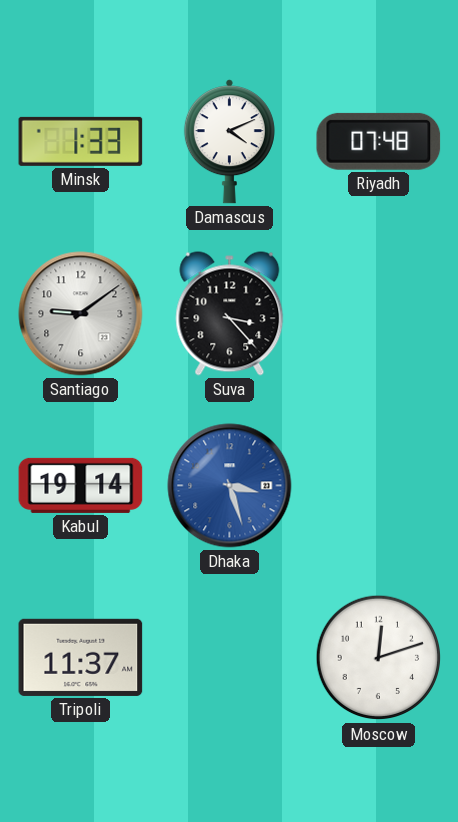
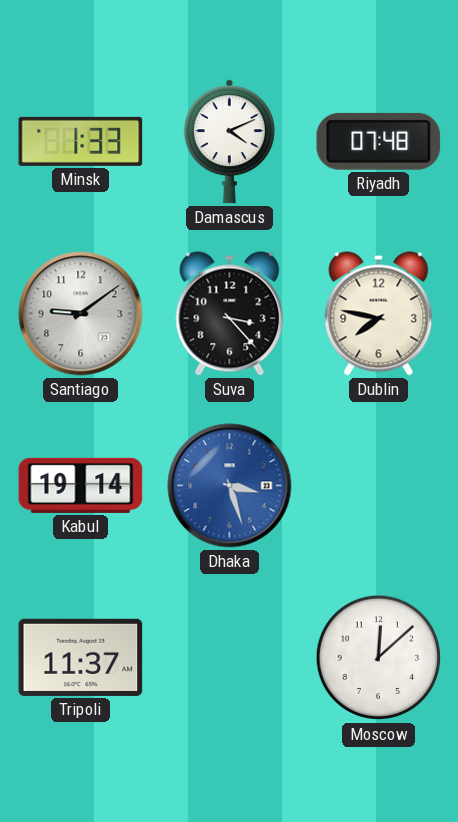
Dublin: none -> 7:47 (379, 314)
Moscow: 12:12 -> 12:08 (379, 658)
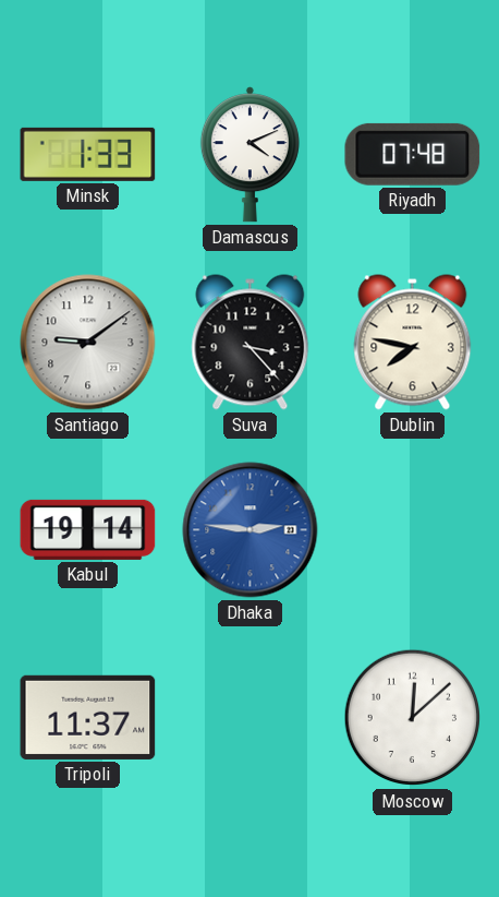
Dhaka: 3:27 -> 2:46 (251, 530)
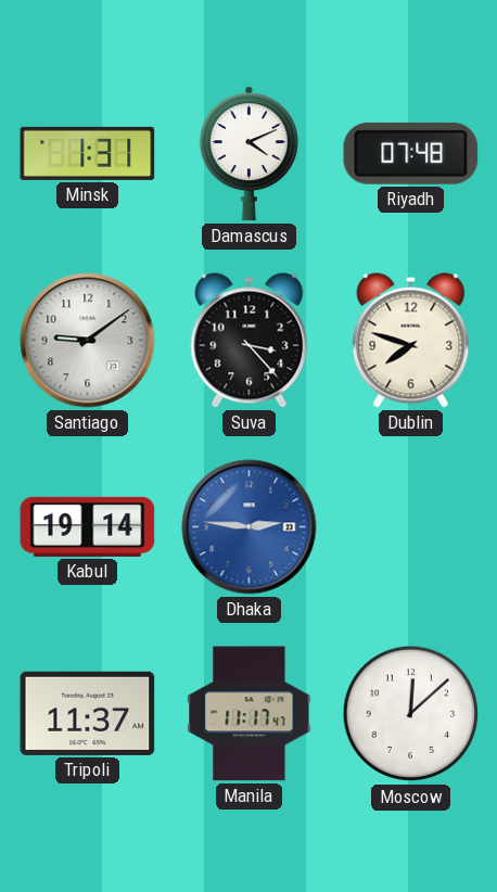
Minsk: 1:33 -> 1:31 (88, 153)
Dublin: 7:47 -> 7:48 (411, 341)
Manila: none -> 11:17 (250, 714)
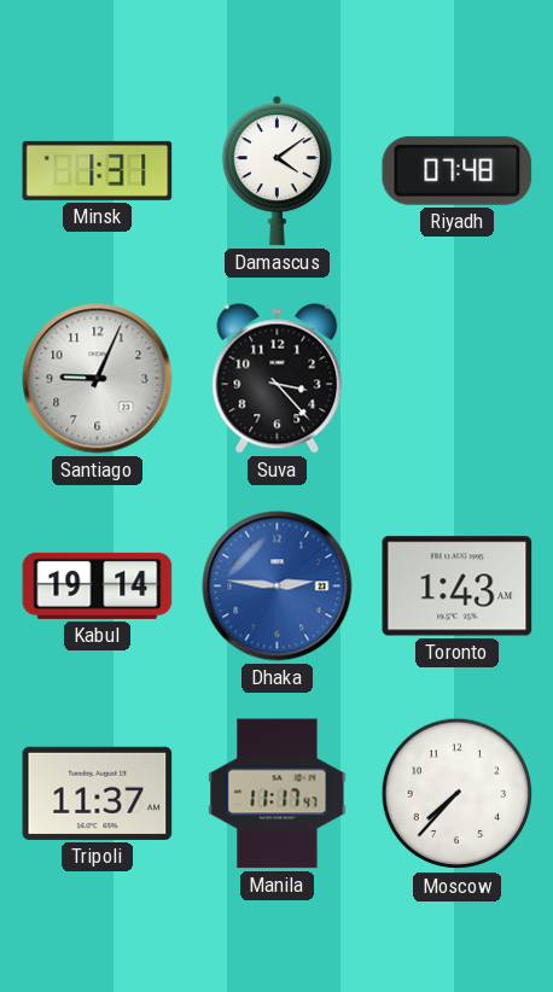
Damascus: 4:11 -> 4:09 (276, 171)
Santiago: 9:09 -> 9:04 (98, 379)
Dublin: 7:48 -> none (411, 341)
Toronto: none -> 1:43 (458, 587)
Moscow: 12:08 -> 7:37 (458, 794)
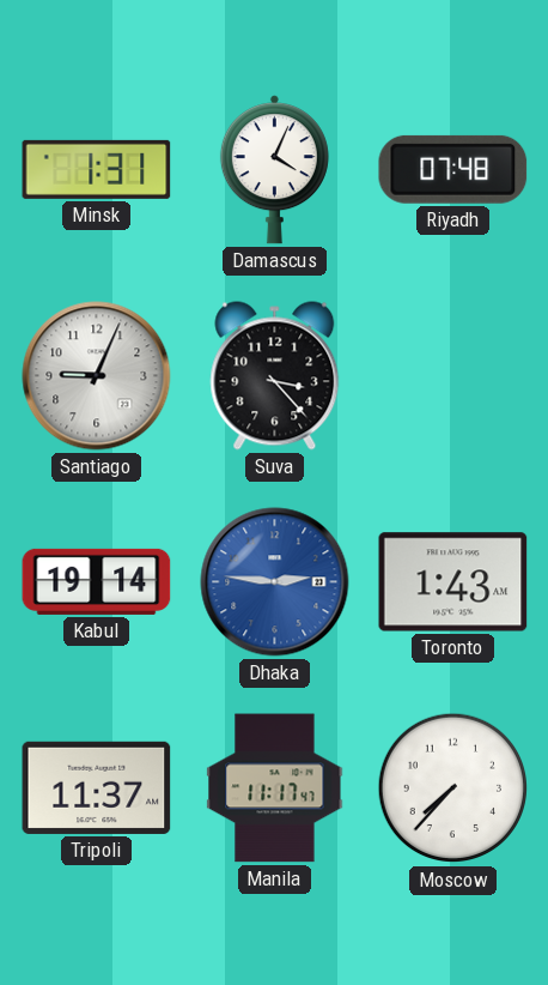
Damascus: 4:09 -> 4:04 (274, 170)
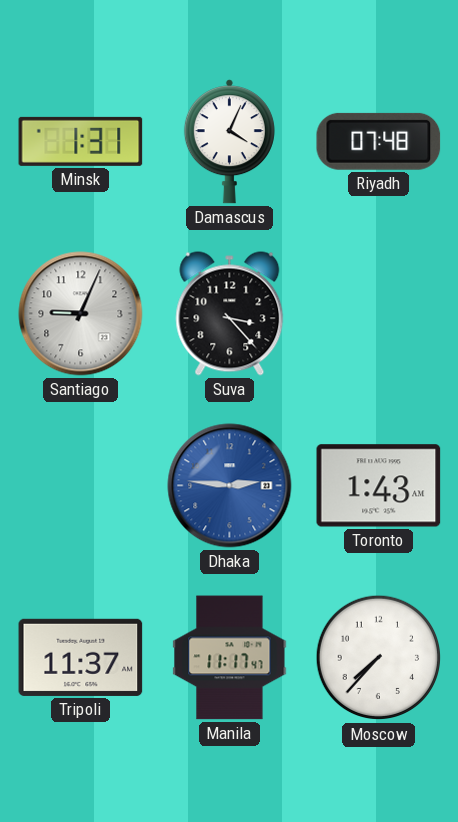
Kabul: 19:14 -> none (97, 581)
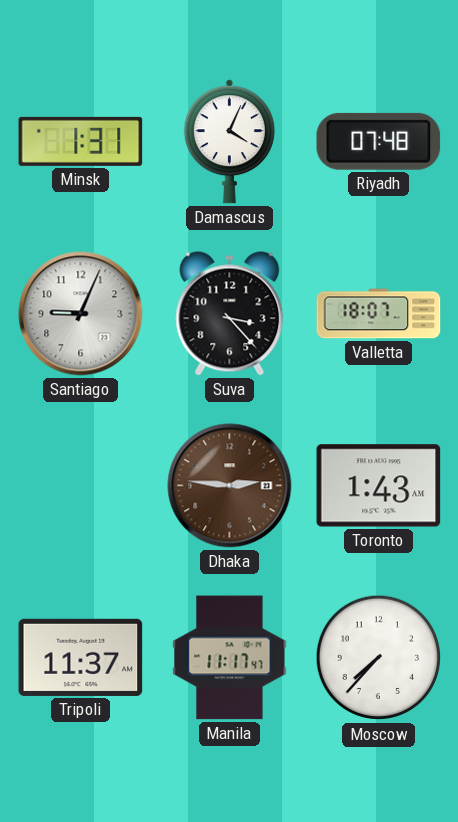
Valletta: none -> 18:07 (379, 314)
Dhaka dial: blue -> brown (230, 486)
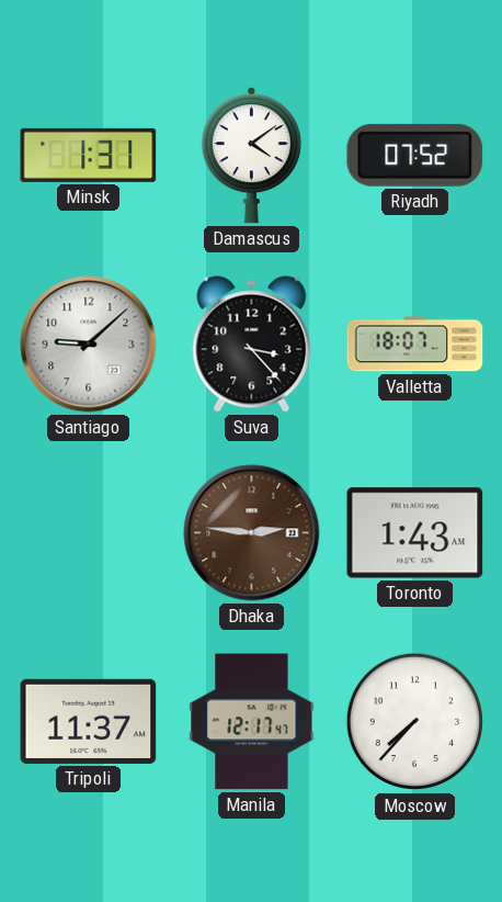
Damascus: 4:04 -> 4:09 (251, 156)
Riyadh: 07:48 -> 07:52 (415, 155)
Santiago: 9:04 -> 9:08 (89, 345)
Manila: 11:17 -> 12:17 (252, 722)
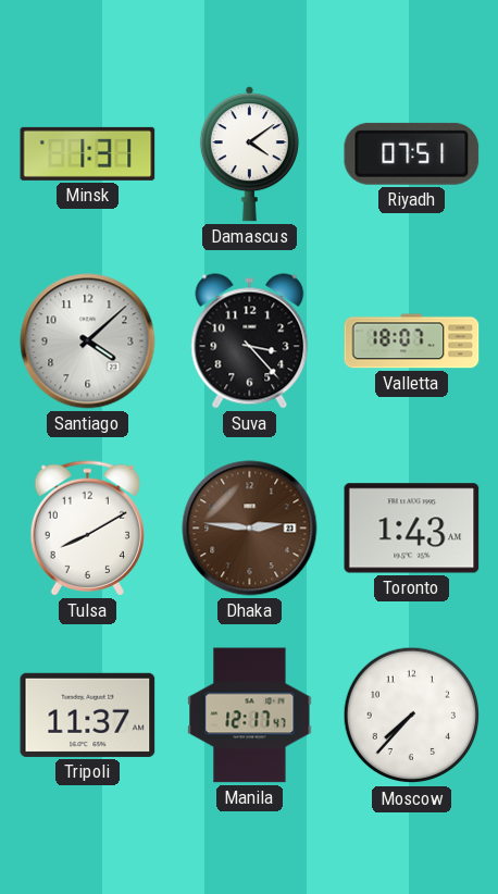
Riyadh: 07:52 -> 07:51 (412, 153)
Santiago: 9:08 -> 4:08 (88, 342)
Tulsa: none -> 8:10 (87, 527)
